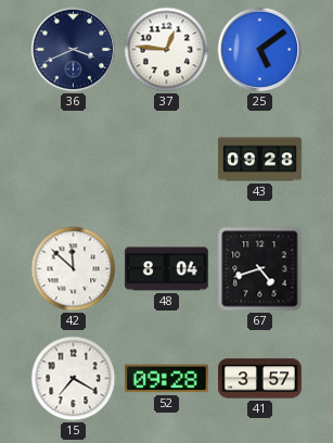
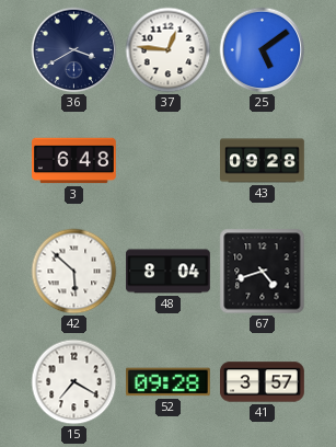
36: 3:41 -> 3:40 (74, 50)
3: none -> 6:48 (74, 161)
42: 11:52 -> 5:52 (74, 272)
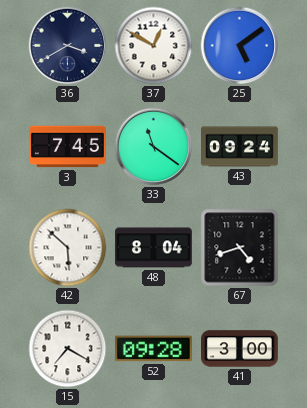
37: 12:46 -> 12:50 (154, 46)
3: 6:48 -> 7:45 (68, 147)
33: none -> 11:21 (154, 147)
43: 09:28 -> 09:24 (240, 147)
41: 3:57 -> 3:00 (240, 349)
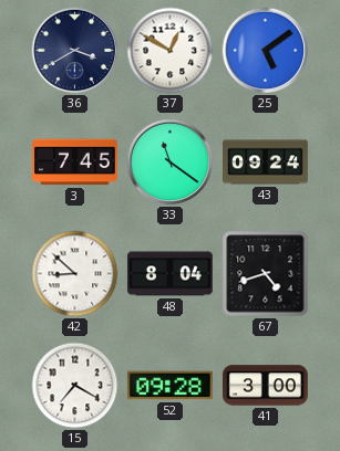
42: 5:52 -> 8:52 (75, 274)
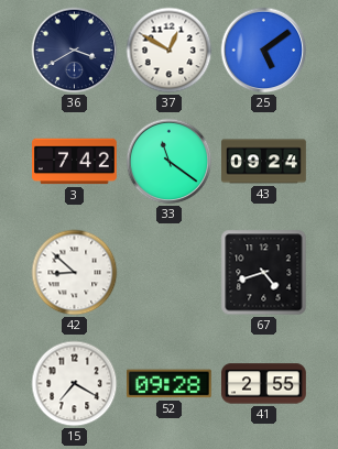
3: 7:45 -> 7:42 (75, 162)
48: 8:04 -> none (171, 274)
41: 3:00 -> 2:55 (264, 384)
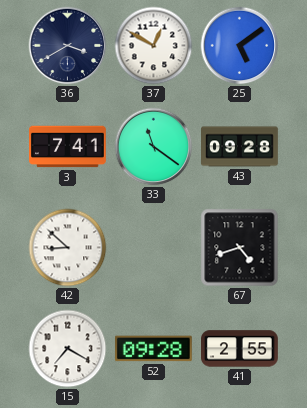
3: 7:42 -> 7:41 (68, 147)
43: 09:24 -> 09:28 (240, 147)
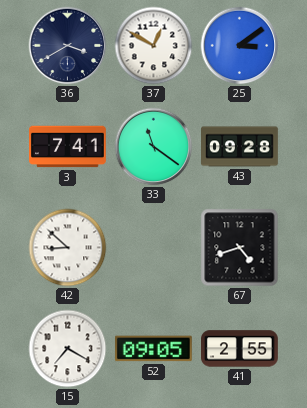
25: 5:09 -> 3:09 (240, 46)
52: 09:28 -> 09:05 (153, 349)
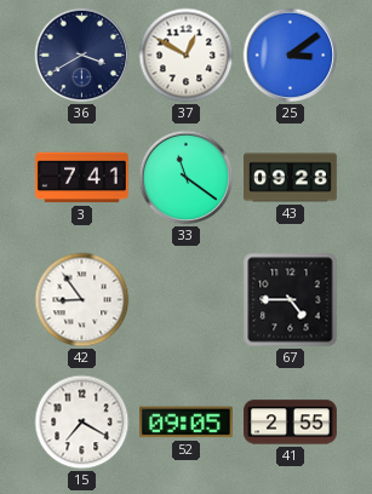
42: 8:52 -> 8:54 (82, 300)
67: 4:42 -> 4:45 (291, 300)
